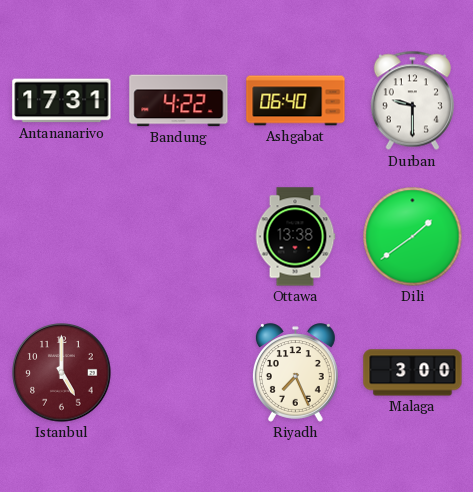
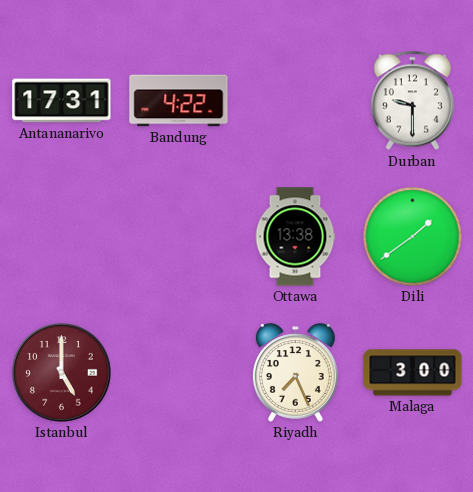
Ashgabat: 06:40 -> none (296, 101)
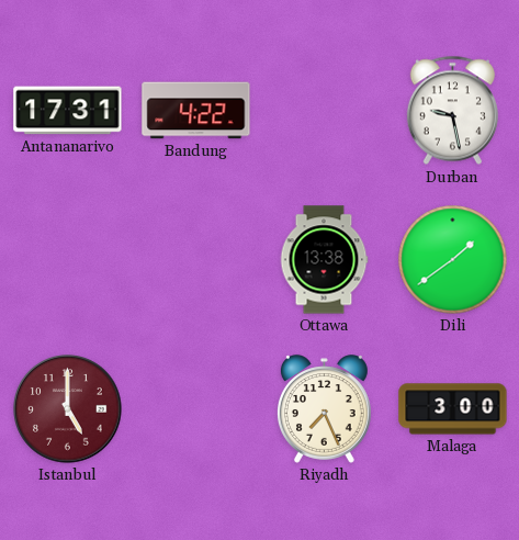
Durban: 9:30 -> 9:28 (452, 111)
